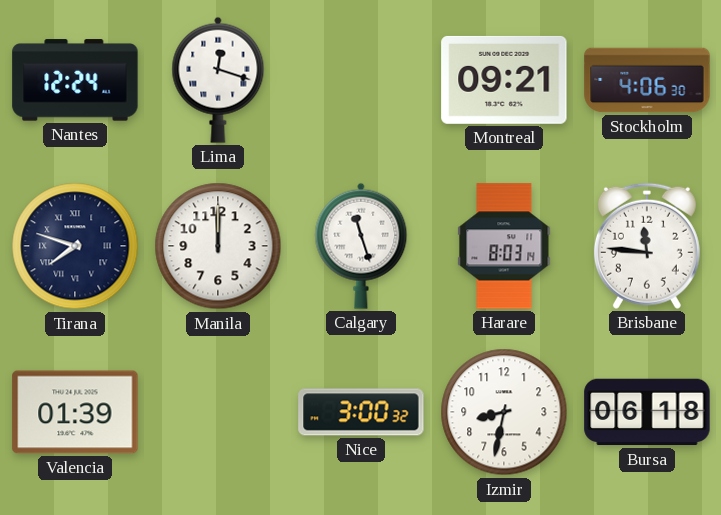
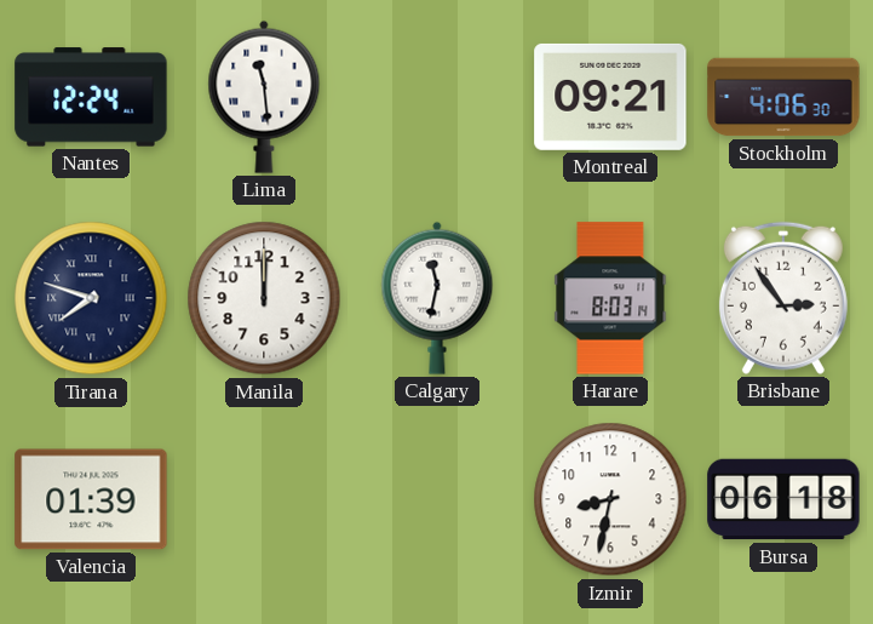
Lima: 12:18 -> 11:29 (264, 97)
Calgary: 11:27 -> 11:32 (437, 298)
Brisbane: 11:46 -> 2:54 (783, 298)
Nice: 3:00 -> none (361, 412)
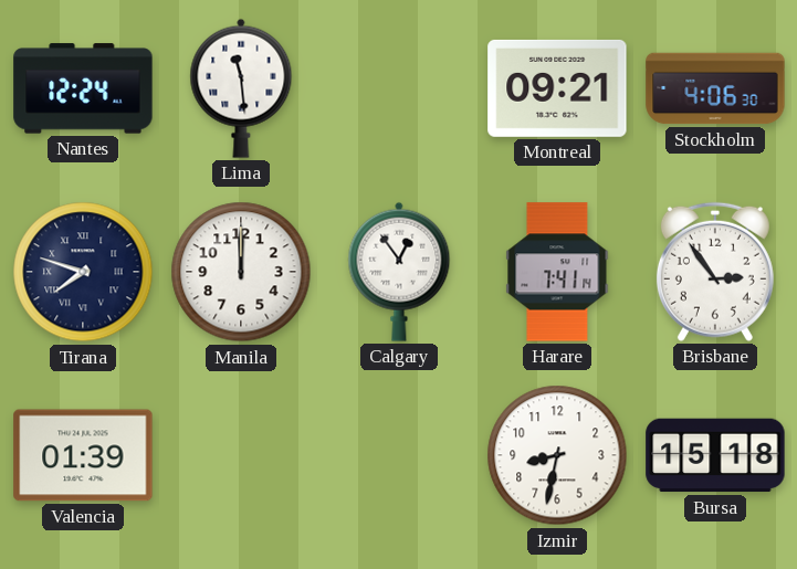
Calgary: 11:32 -> 12:54 (399, 272)
Harare: 8:03 -> 7:41 (557, 272)
Bursa: 06:18 -> 15:18 (715, 455)
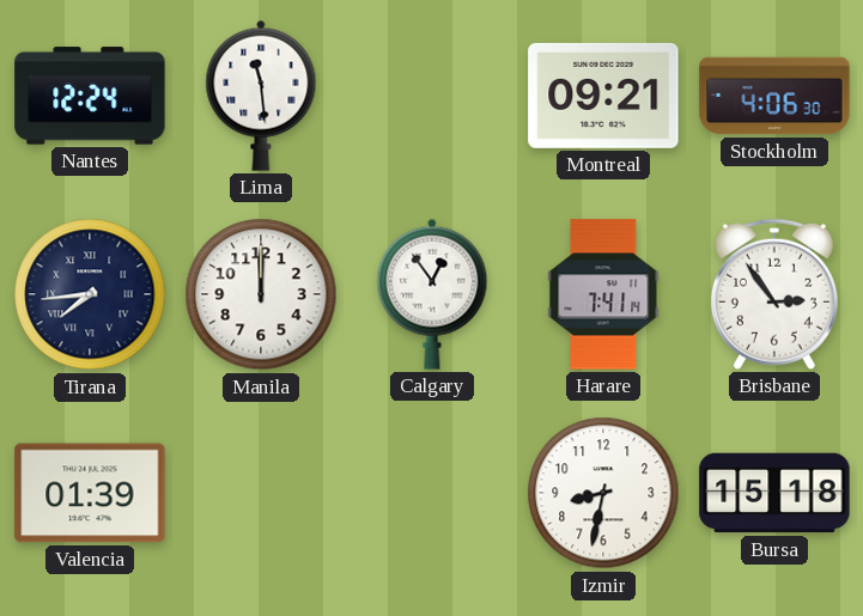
Tirana: 7:48 -> 7:44 (90, 294)
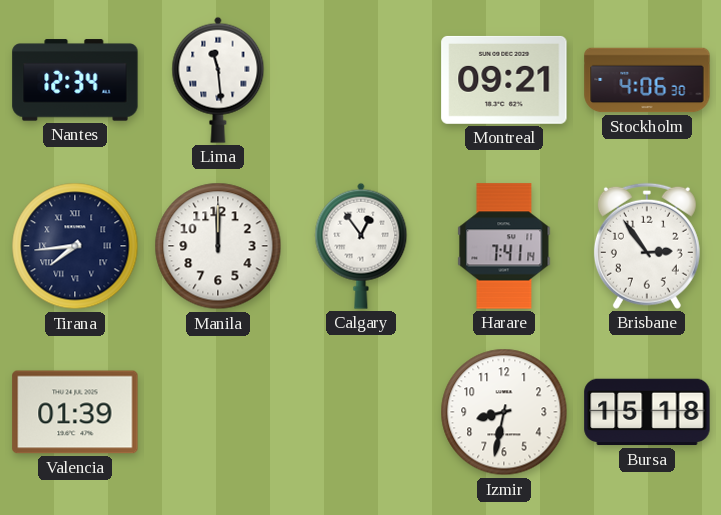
Nantes: 12:24 -> 12:34 (75, 80)
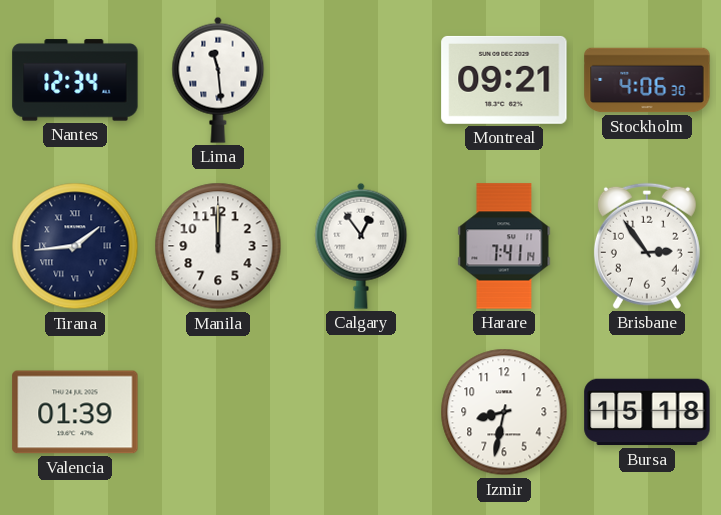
Tirana: 7:44 -> 1:44 (75, 246)
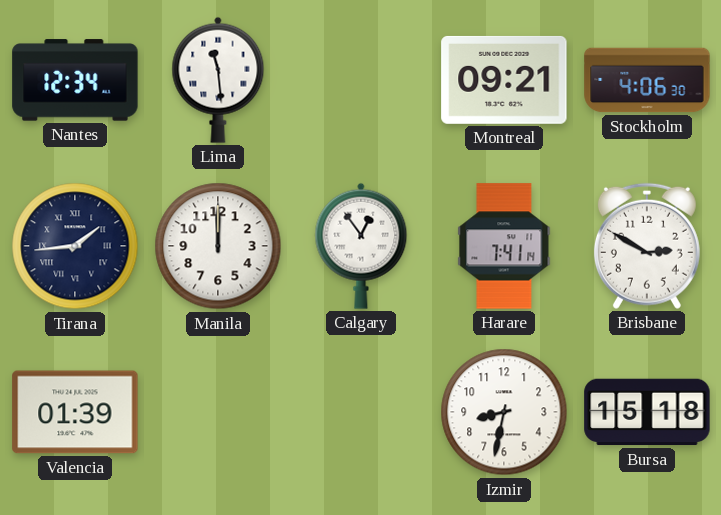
Brisbane: 2:54 -> 2:50 (647, 246)
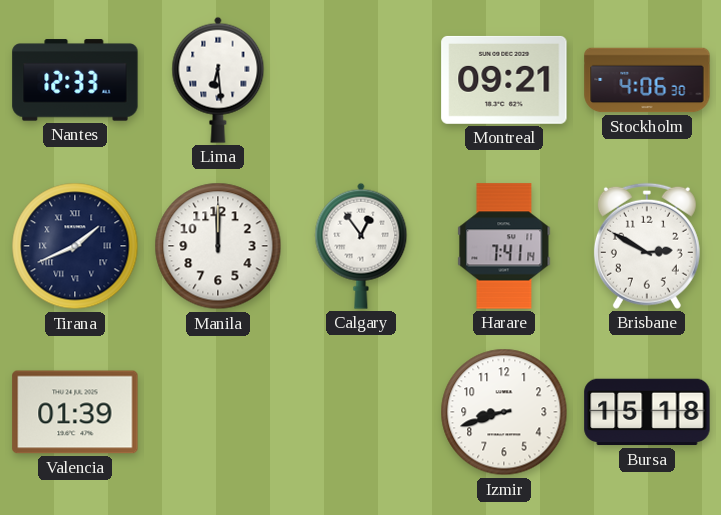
Nantes: 12:34 -> 12:33 (75, 80)
Lima: 11:29 -> 6:29 (218, 80)
Tirana: 1:44 -> 1:41 (75, 246)
Izmir: 8:32 -> 8:42 (504, 412)
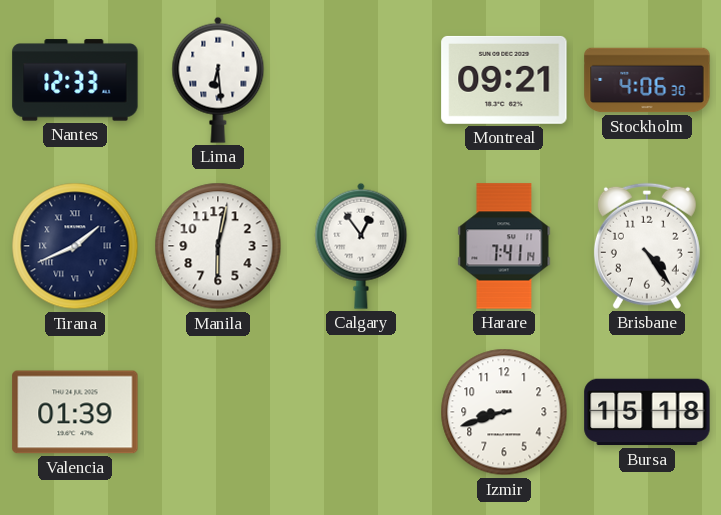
Manila: 12:00 -> 6:02 (218, 246)
Brisbane: 2:50 -> 4:24 (647, 246)
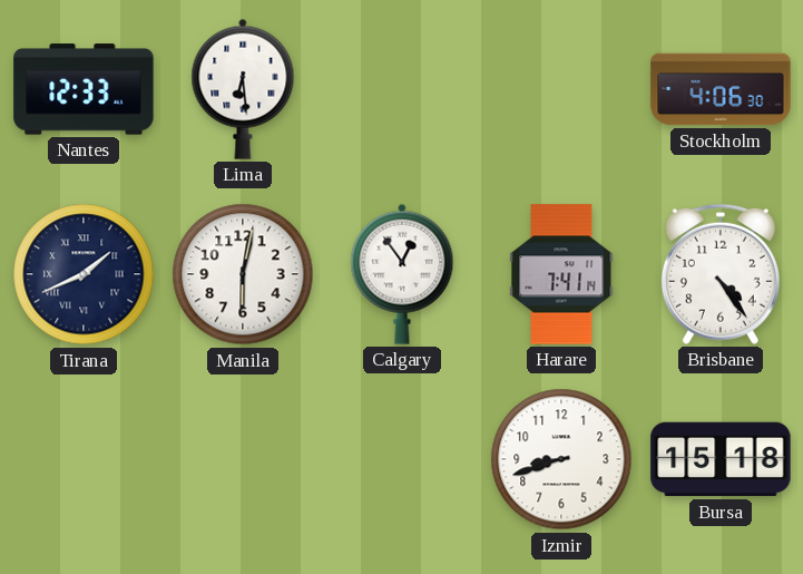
Montreal: 09:21 -> none (504, 80)
Valencia: 01:39 -> none (75, 412)
